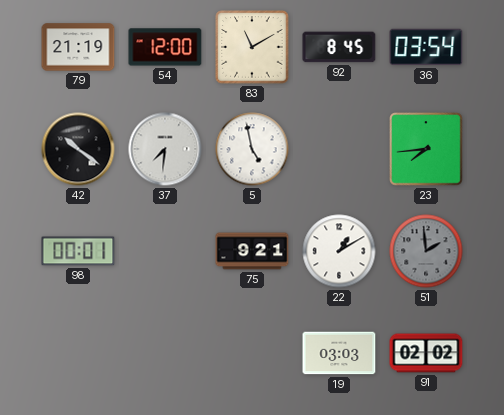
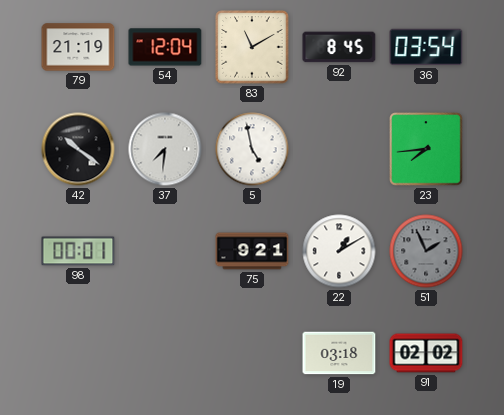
54: 12:00 -> 12:04 (165, 47)
51: 1:59 -> 1:56 (426, 251)
19: 03:03 -> 03:18 (339, 353)
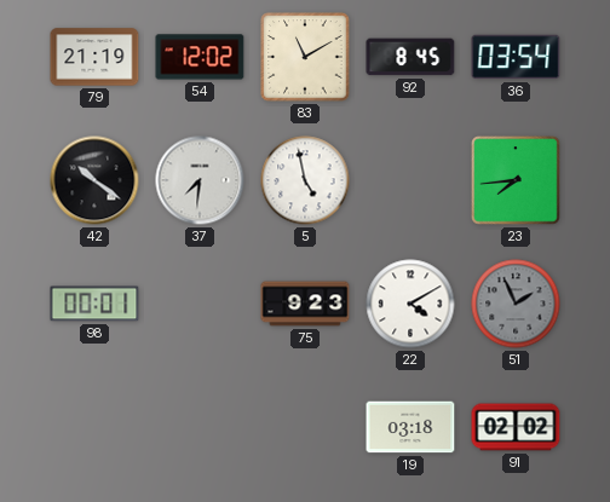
54: 12:04 -> 12:02 (200, 57)
75: 9:21 -> 9:23 (305, 304)
22: 1:10 -> 4:10 (410, 304)
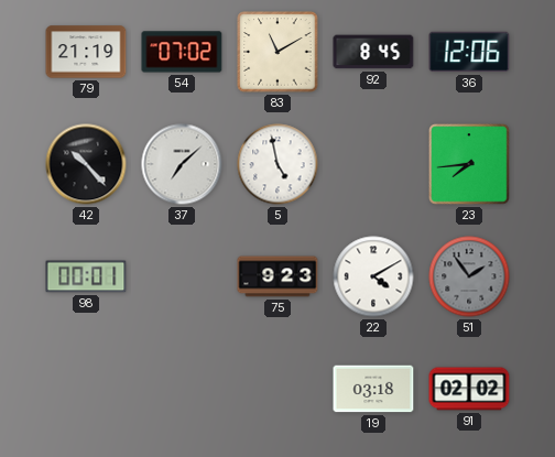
54: 12:02 -> 07:02 (182, 52)
36: 03:54 -> 12:06 (469, 52)
42: 10:21 -> 10:23 (86, 164)
37: 7:31 -> 7:08 (182, 164)
51: 1:56 -> 1:54 (469, 276)
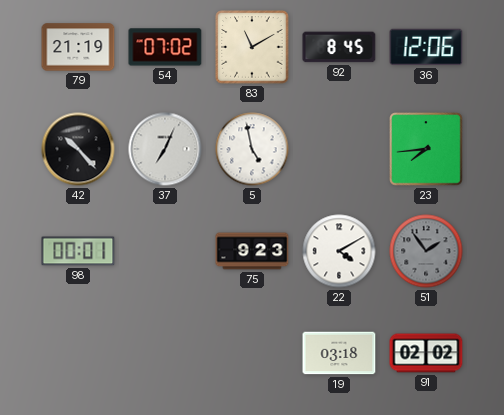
37: 7:08 -> 7:04 (165, 149)
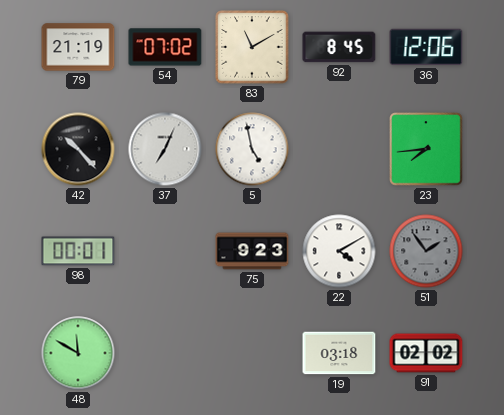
48: none -> 11:50 (78, 353)
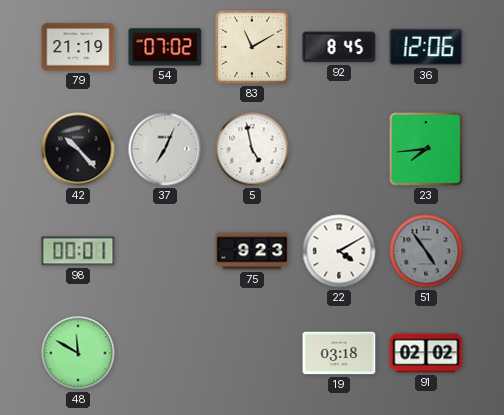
51: 1:54 -> 4:54 (426, 251)
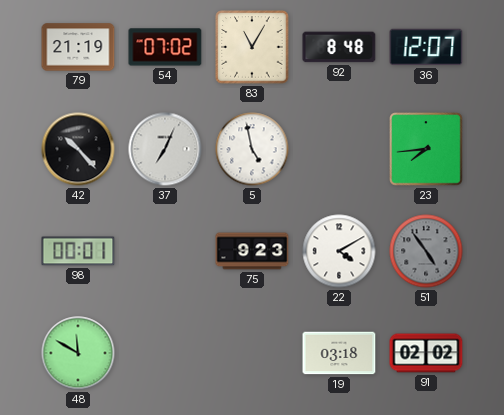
83: 11:10 -> 11:05 (252, 47)
92: 8:45 -> 8:48 (339, 47)
36: 12:06 -> 12:07 (426, 47)
